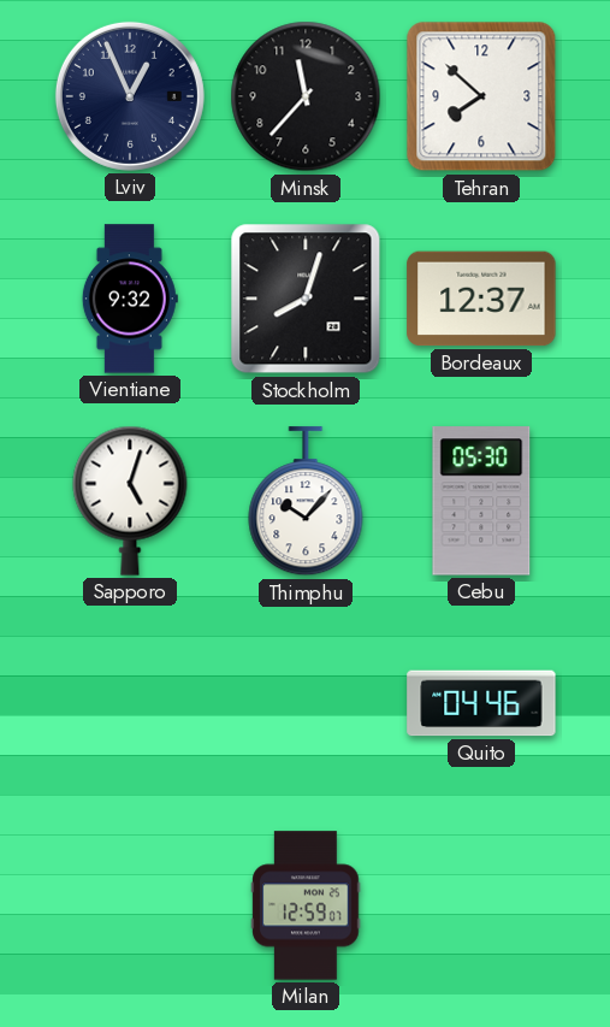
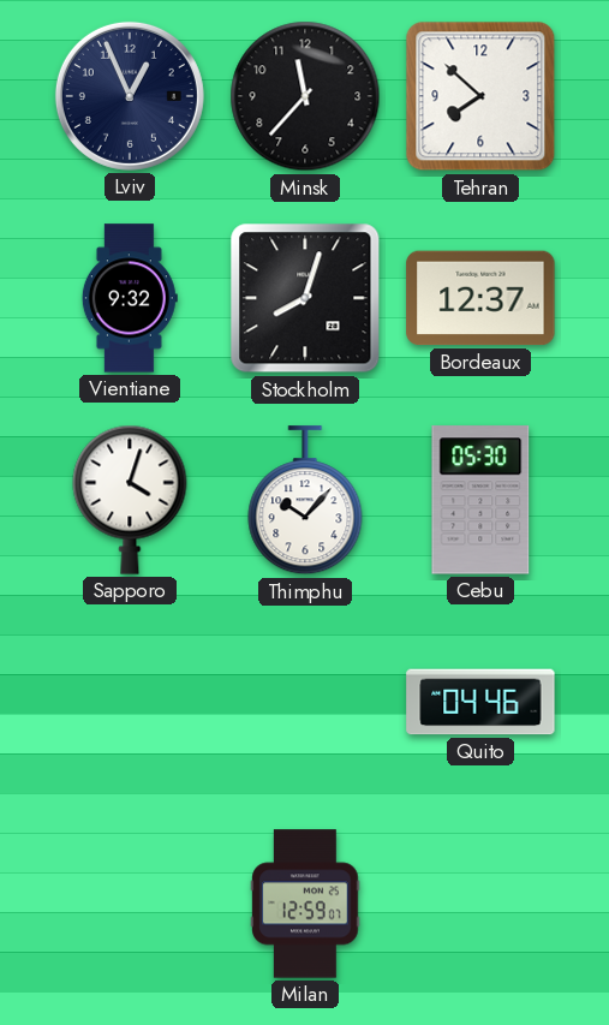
Sapporo: 5:03 -> 4:03 (130, 500)
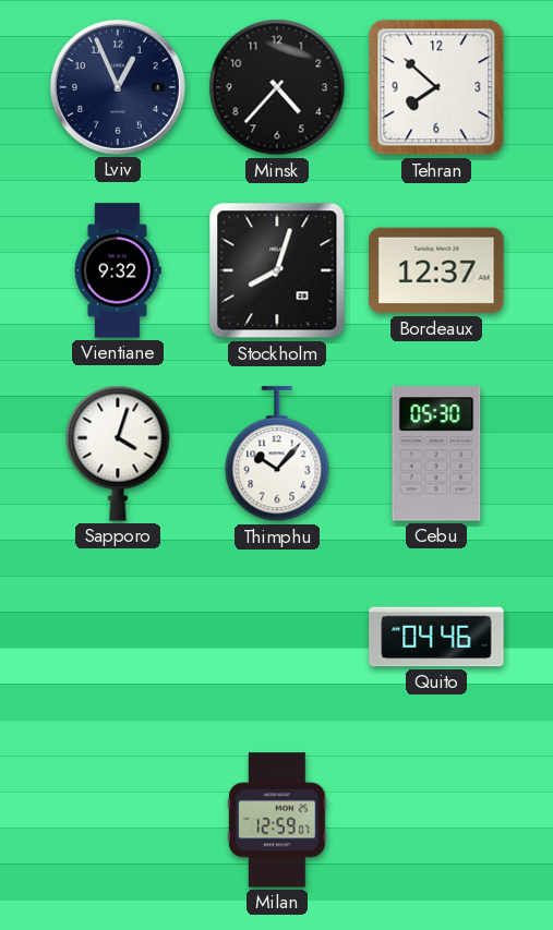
Minsk: 11:37 -> 4:37 (277, 87)
